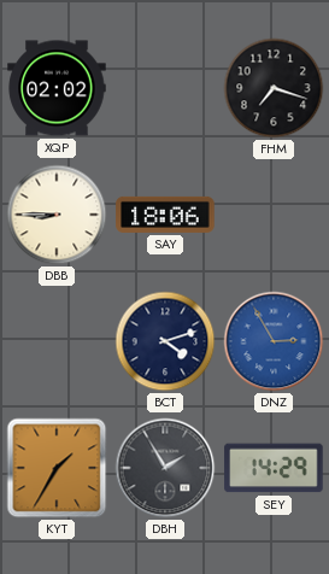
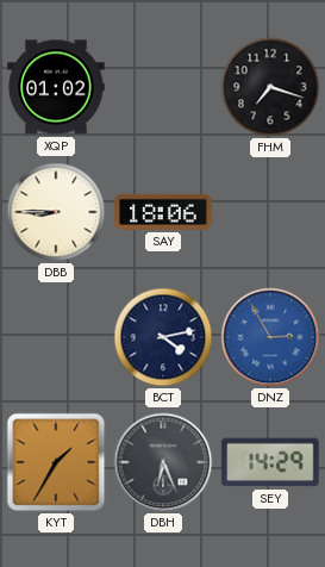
XQP: 02:02 -> 01:02 (56, 87)
BCT: 4:12 -> 4:13 (163, 337)
DBH: 1:55 -> 6:26 (163, 462)
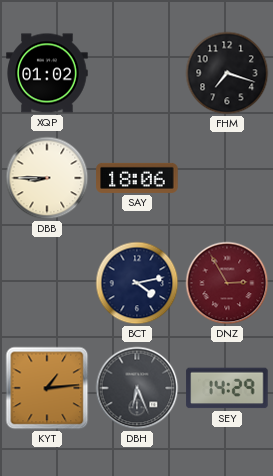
DNZ dial: blue -> burgundy (227, 283)
KYT: 1:35 -> 1:14 (47, 388)
